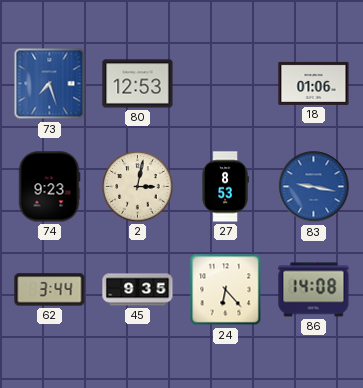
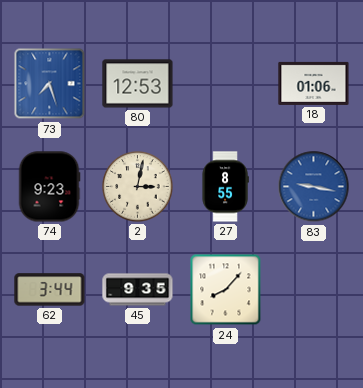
27: 8:53 -> 8:55 (225, 187)
24: 6:23 -> 8:07 (226, 290)
86: 14:08 -> none (314, 290)
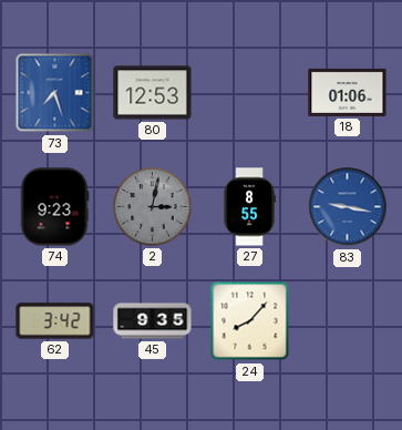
2 dial: cream -> grey (153, 207)
62: 3:44 -> 3:42 (55, 321)
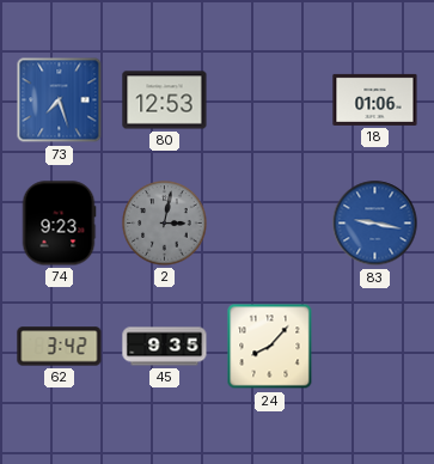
27: 8:55 -> none (249, 207)
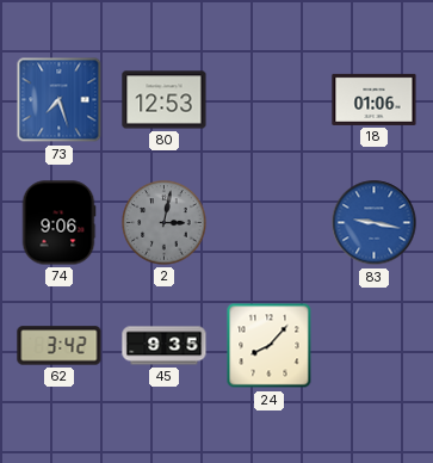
74: 9:23 -> 9:06 (58, 223)
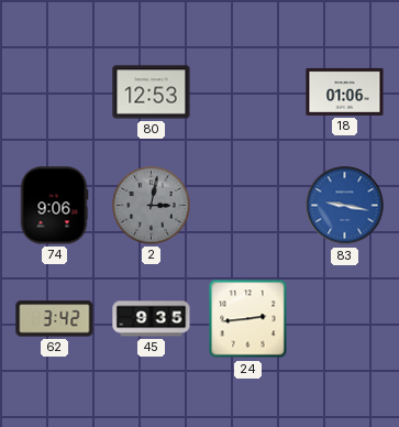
73: 7:27 -> none (60, 100)
24: 8:07 -> 2:44 (248, 319)
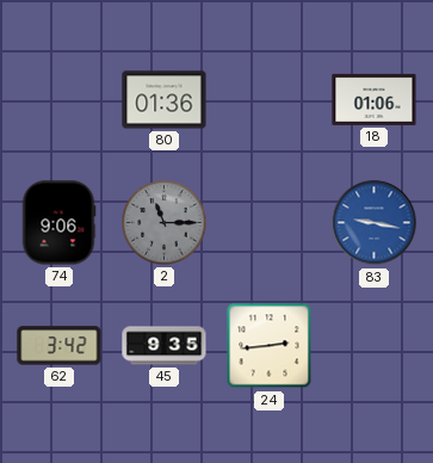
80: 12:53 -> 01:36 (165, 100)
2: 3:02 -> 11:15 (165, 223)
